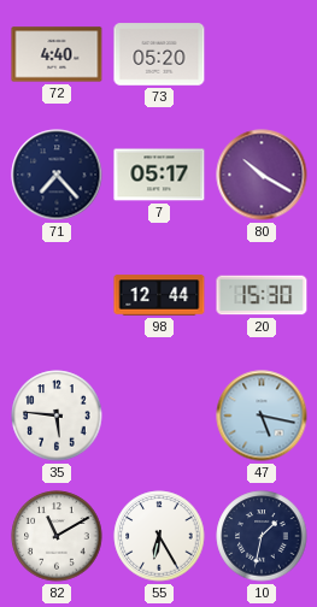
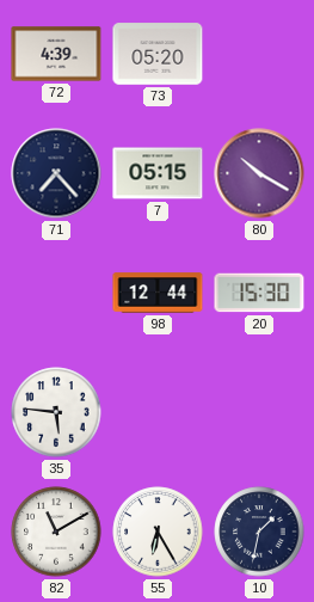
72: 4:40 -> 4:39 (56, 54)
7: 05:17 -> 05:15 (158, 173)
47: 5:17 -> none (262, 416)
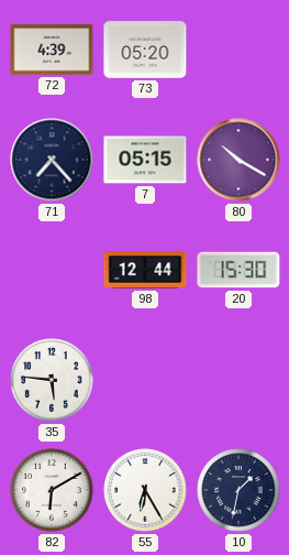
82: 11:10 -> 6:10 (52, 490)
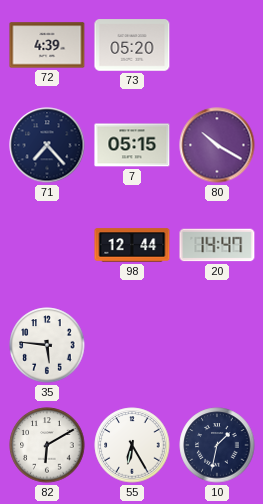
20: 15:30 -> 14:47 (217, 245)
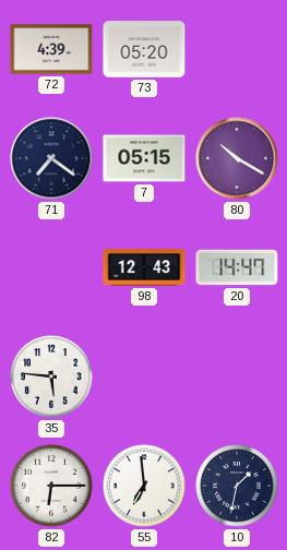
71: 7:23 -> 7:21 (51, 158)
98: 12:44 -> 12:43 (144, 267)
82: 6:10 -> 6:15 (51, 486)
55: 6:25 -> 6:59 (144, 486)
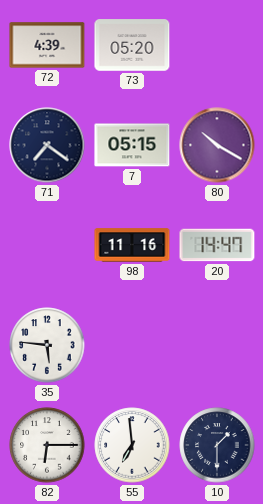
98: 12:43 -> 11:16 (132, 245)
10: 1:32 -> 1:30 (217, 445)
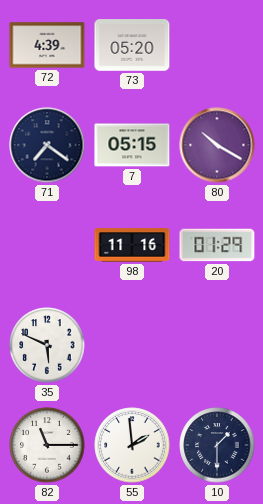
20: 14:47 -> 01:29 (217, 245)
35: 5:46 -> 5:49 (47, 345)
82: 6:15 -> 11:15 (47, 445)
55: 6:59 -> 1:59 (132, 445)
